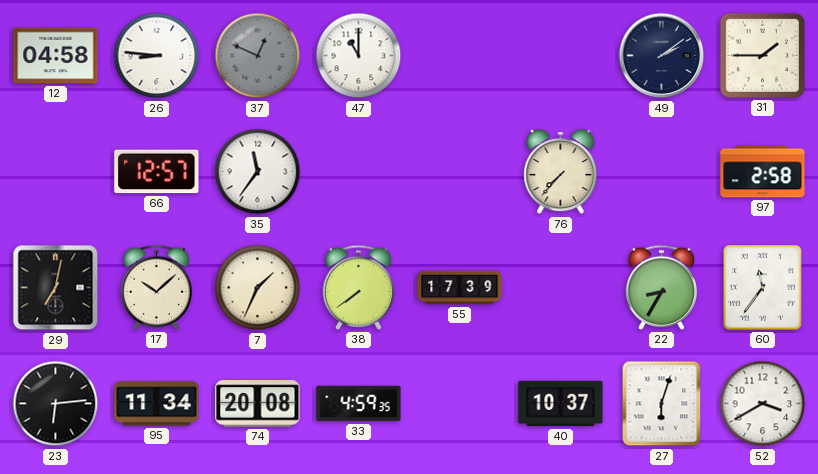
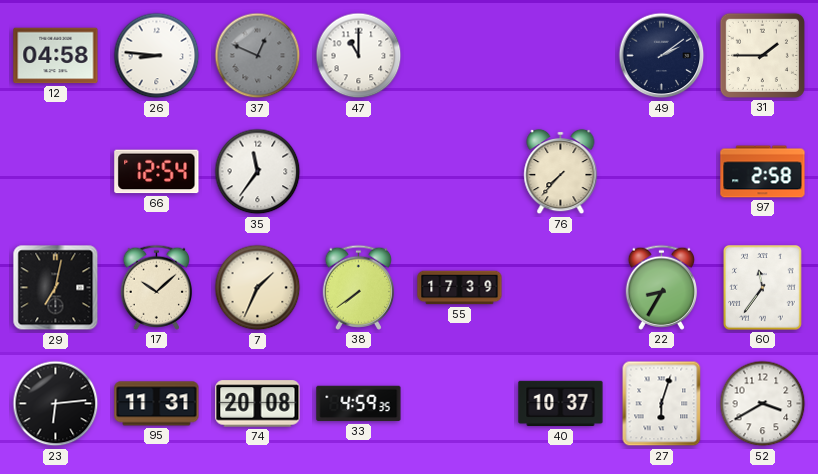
66: 12:57 -> 12:54 (157, 172)
95: 11:34 -> 11:31 (157, 404)
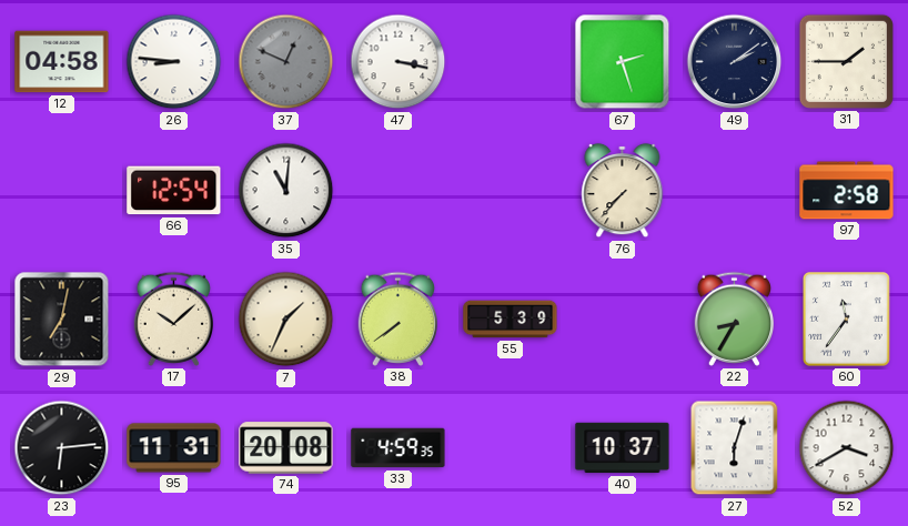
47: 11:00 -> 3:17 (398, 62)
67: none -> 2:27 (623, 62)
35: 11:36 -> 11:01 (286, 191)
55: 17:39 -> 5:39 (511, 320)
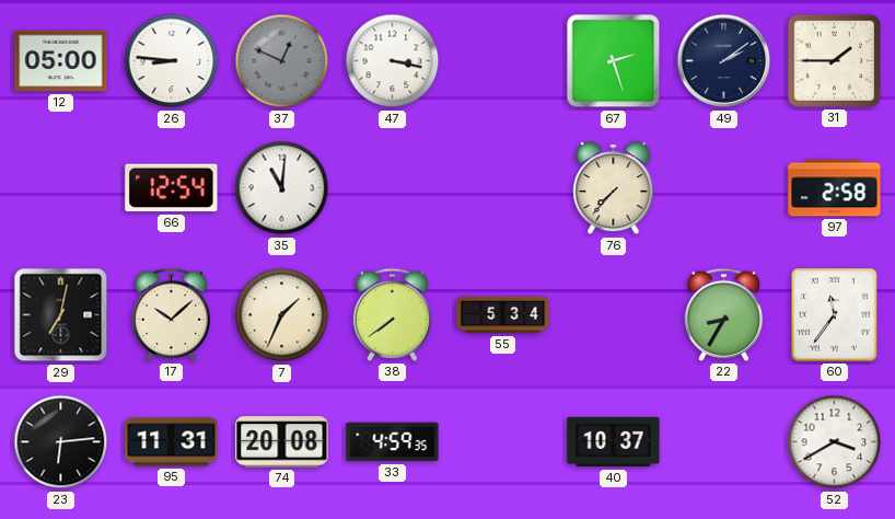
12: 04:58 -> 05:00 (61, 61)
55: 5:39 -> 5:34 (503, 315)
27: 6:03 -> none (735, 448)
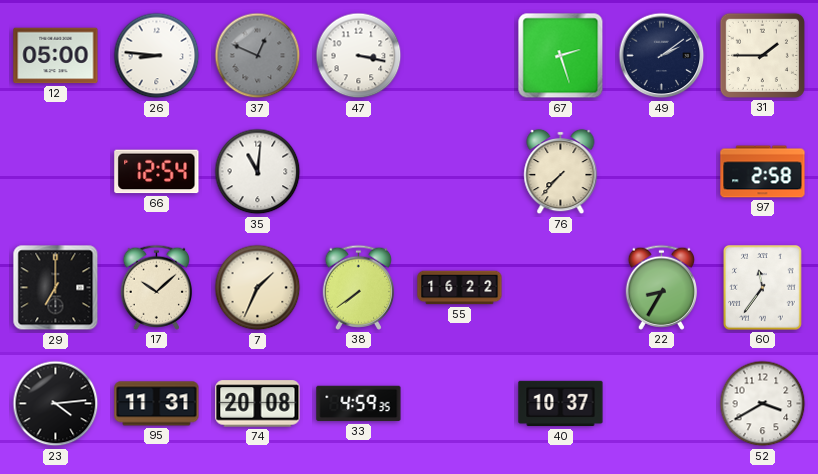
29: 7:02 -> 7:00 (56, 288)
55: 5:34 -> 16:22 (460, 288)
23: 6:14 -> 4:14 (56, 404)
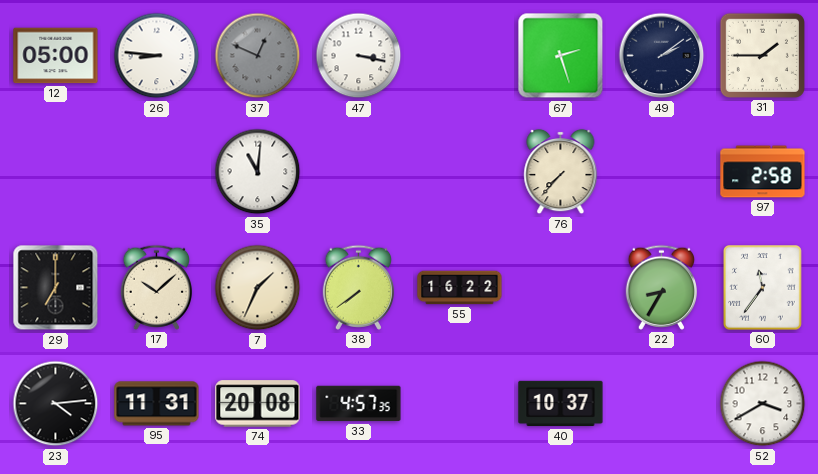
66: 12:54 -> none (157, 172)
33: 4:59 -> 4:57 (359, 404)
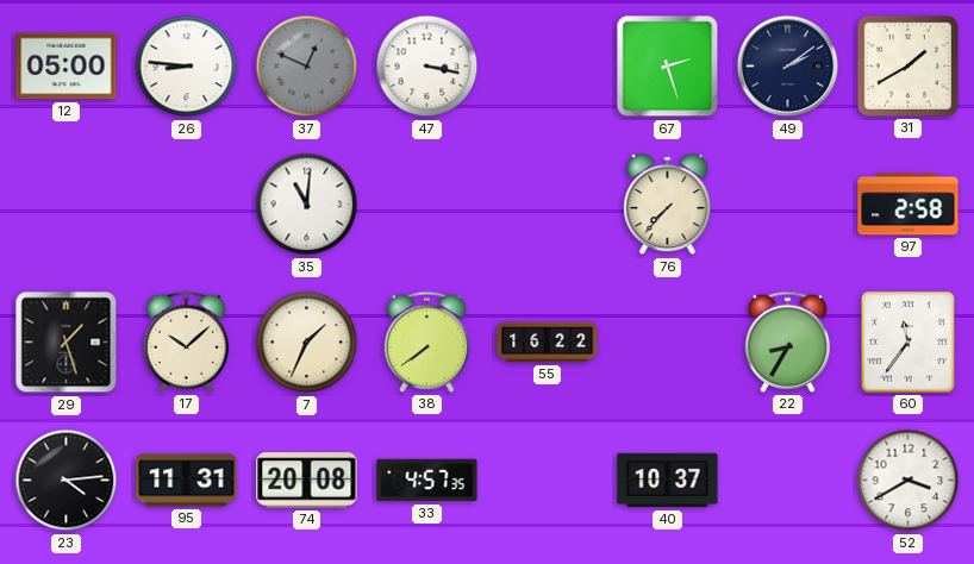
31: 1:45 -> 1:40 (907, 65)
29: 7:00 -> 1:27 (67, 343)
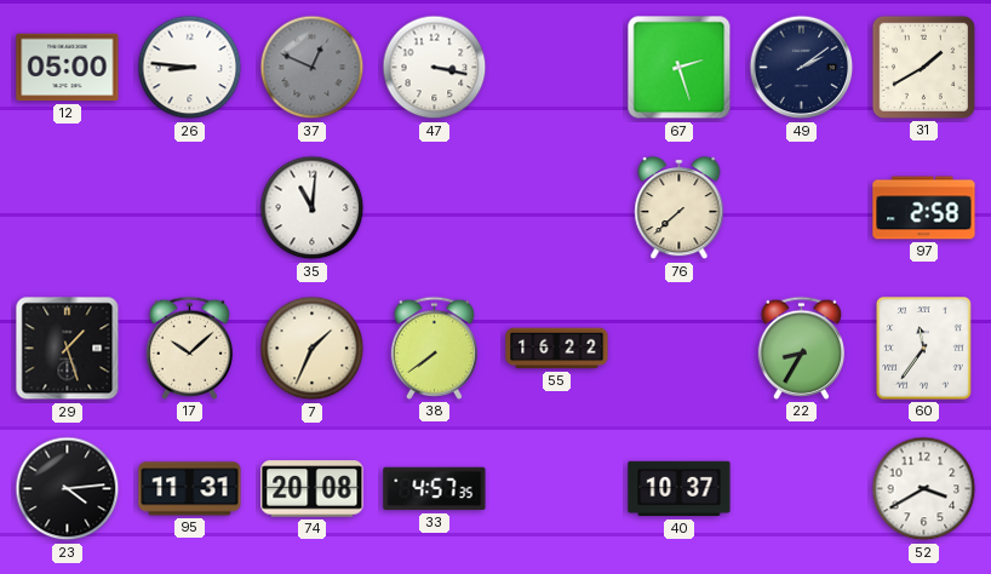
76: 7:37 -> 7:38 (680, 208)
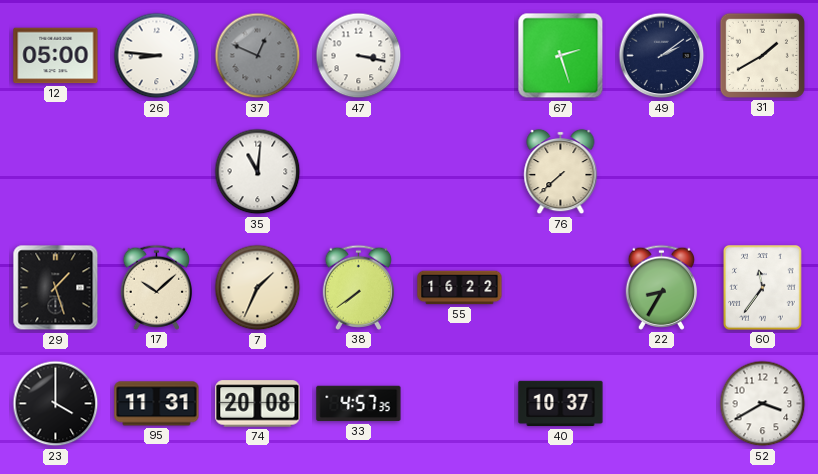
97: 2:58 -> none (924, 208)
23: 4:14 -> 4:00 (56, 404)
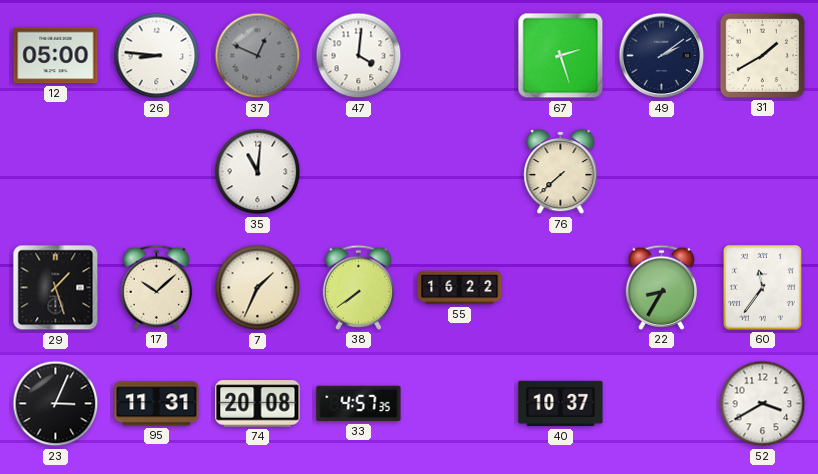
47: 3:17 -> 4:01 (359, 56)
23: 4:00 -> 3:04 (56, 404)
